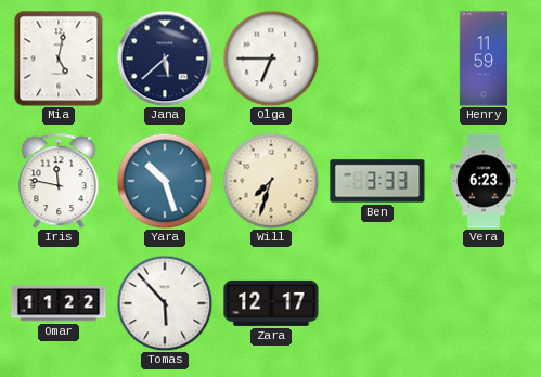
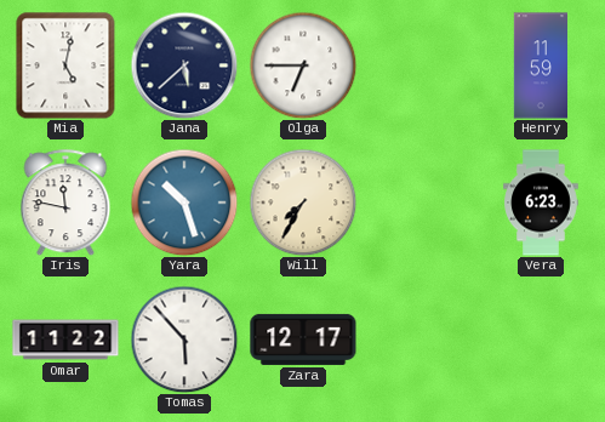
Will: 7:33 -> 7:35 (303, 203)
Ben: 3:33 -> none (377, 181)
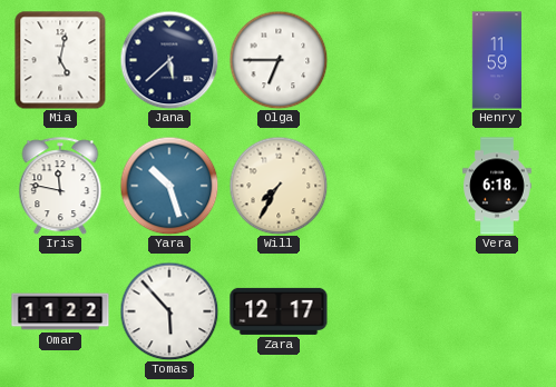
Vera: 6:23 -> 6:18 (497, 186)
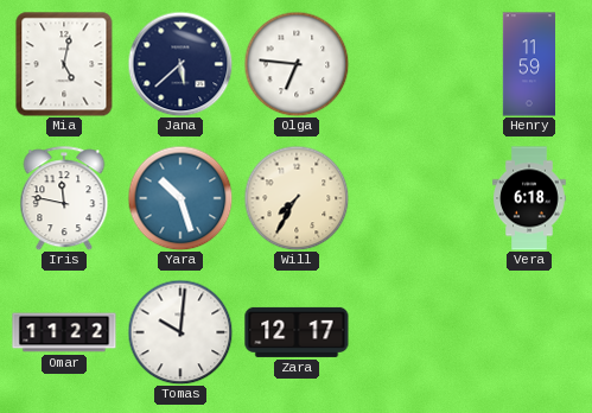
Olga: 6:45 -> 6:46 (297, 64)
Tomas: 5:53 -> 10:01 (180, 332)
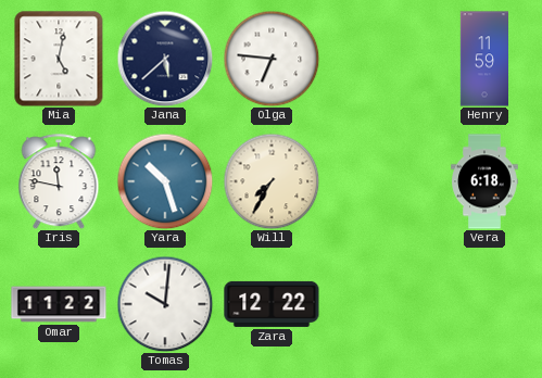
Zara: 12:17 -> 12:22 (272, 304)
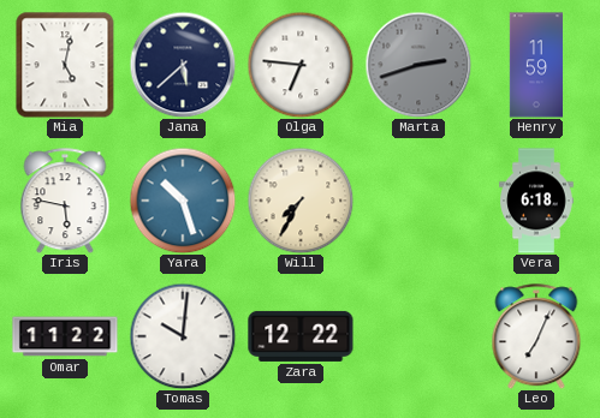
Marta: none -> 2:42 (418, 65)
Iris: 11:47 -> 5:47 (65, 201)
Leo: none -> 7:04 (536, 336)
